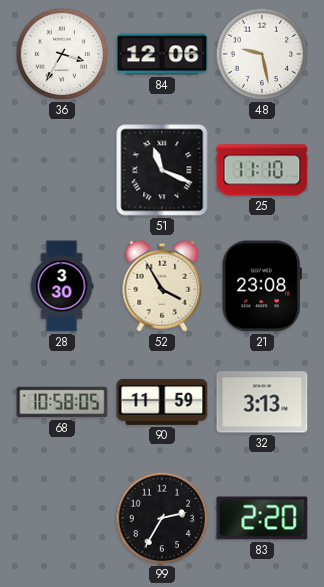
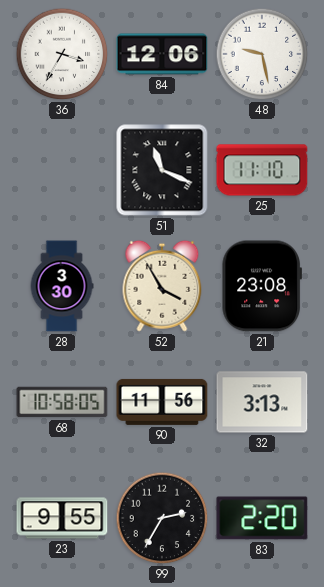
90: 11:59 -> 11:56 (162, 402)
23: none -> 9:55 (62, 518)
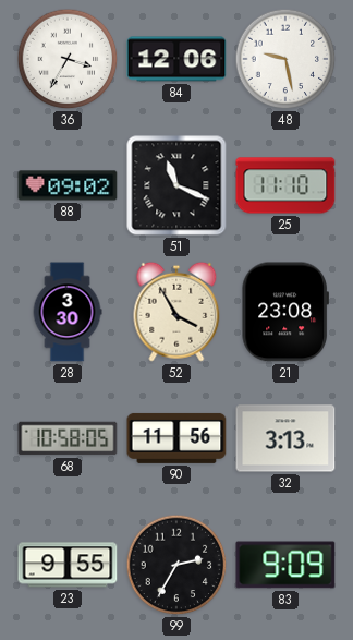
88: none -> 09:02 (68, 185)
83: 2:20 -> 9:09 (285, 565)
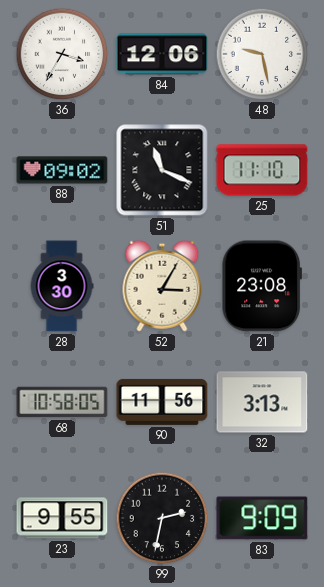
52: 3:55 -> 3:05 (162, 286)
99: 2:35 -> 2:32 (162, 518)
